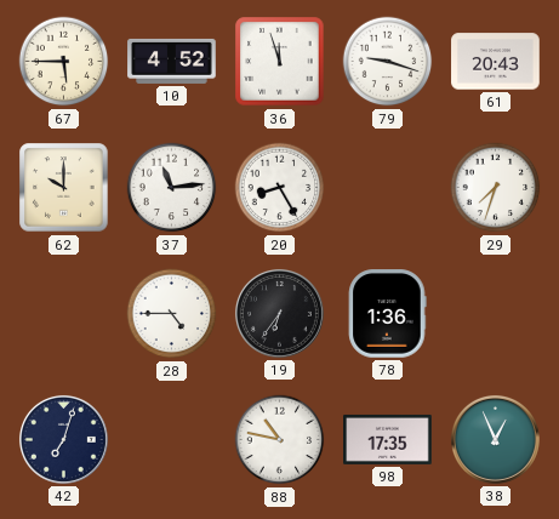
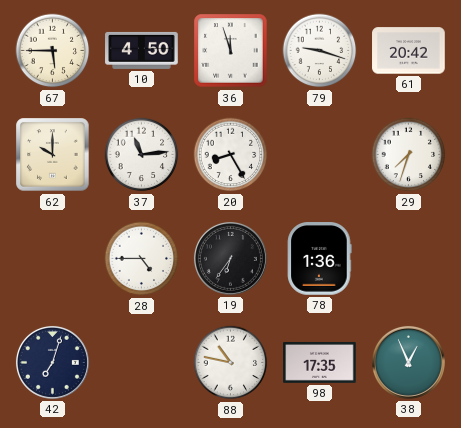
10: 4:52 -> 4:50 (142, 50)
61: 20:43 -> 20:42 (409, 51)
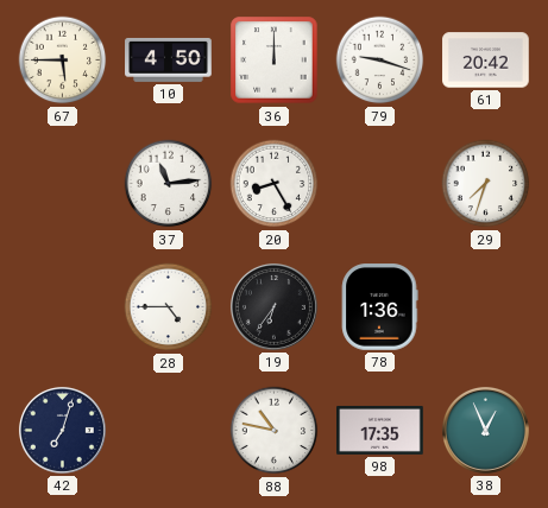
36: 11:57 -> 12:00 (275, 61)
62: 10:00 -> none (53, 155)
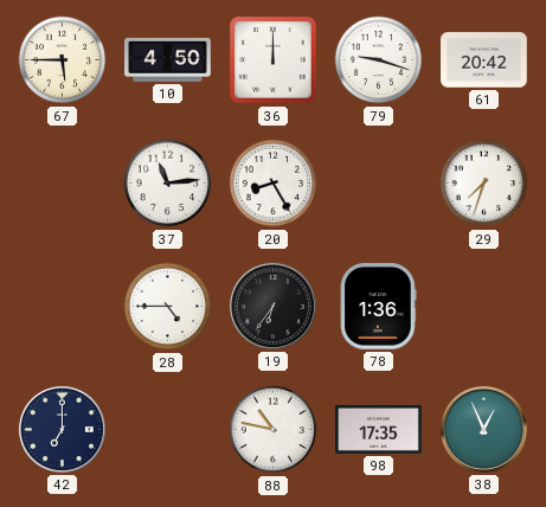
42: 7:03 -> 7:00 (62, 429)
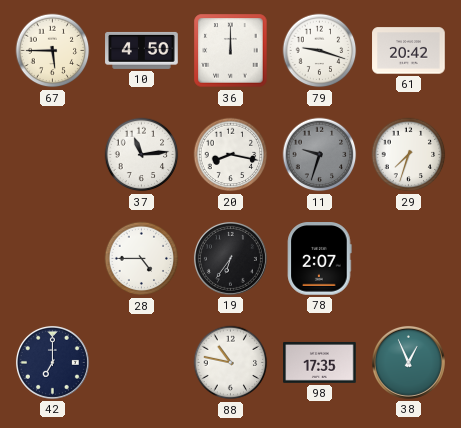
20: 8:25 -> 8:17 (231, 155)
11: none -> 9:33 (320, 155)
78: 1:36 -> 2:07 (320, 259)
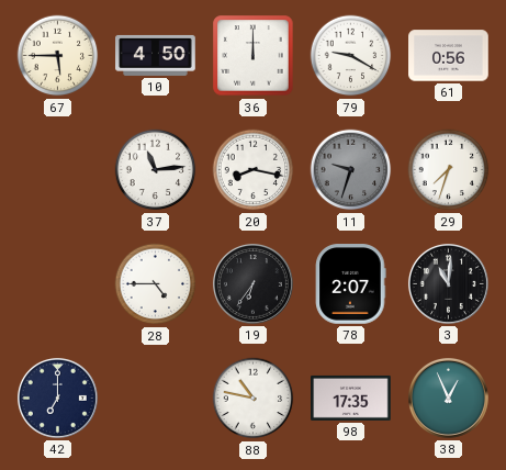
79: 9:18 -> 9:20 (351, 56)
61: 20:42 -> 0:56 (449, 56)
3: none -> 11:01 (448, 283)
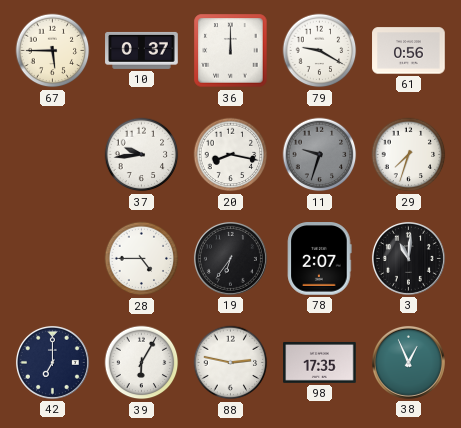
10: 4:50 -> 0:37 (142, 50)
37: 11:14 -> 9:44 (142, 155)
39: none -> 6:05 (142, 363)
88: 10:47 -> 2:47 (231, 363)
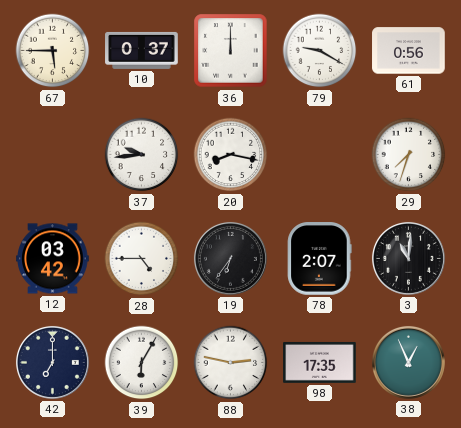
11: 9:33 -> none (320, 155)
12: none -> 03:42 (53, 259)
